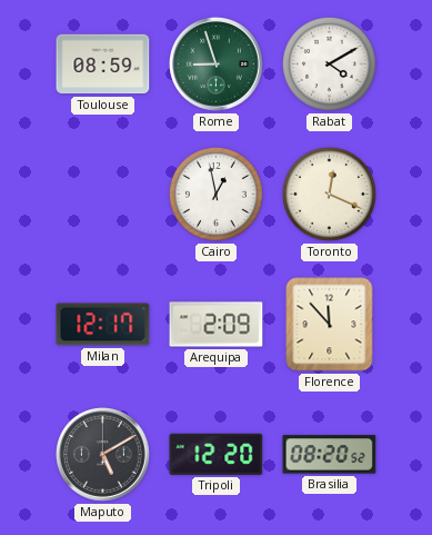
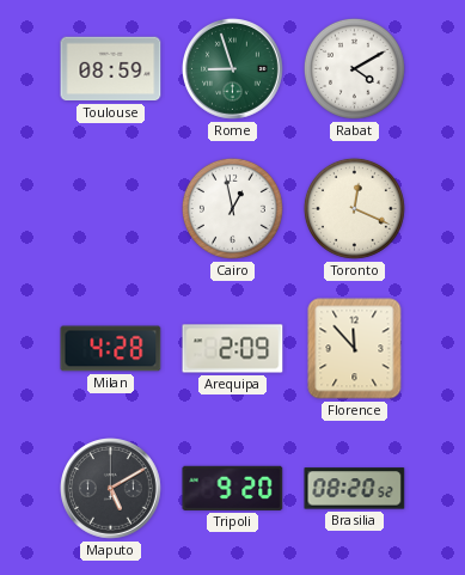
Milan: 12:17 -> 4:28 (111, 349)
Tripoli: 12:20 -> 9:20 (233, 488)
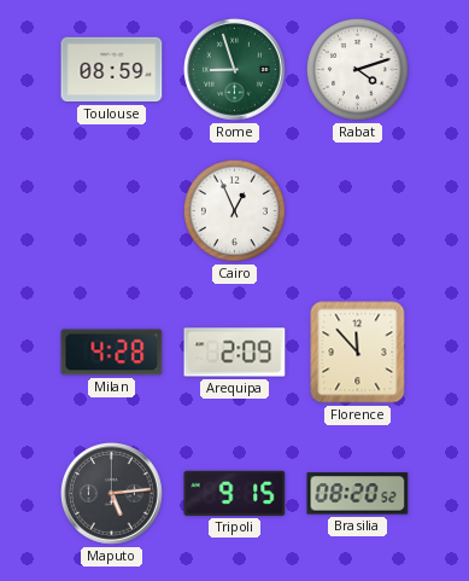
Rabat: 4:10 -> 4:12 (357, 69)
Cairo: 12:58 -> 12:56 (234, 210)
Toronto: 12:19 -> none (354, 208)
Maputo: 5:10 -> 5:14 (112, 494)
Tripoli: 9:20 -> 9:15 (235, 493)
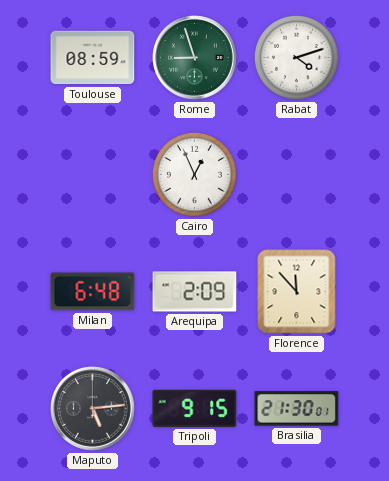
Milan: 4:28 -> 6:48 (93, 292)
Brasilia: 08:20 -> 21:30 (297, 409)
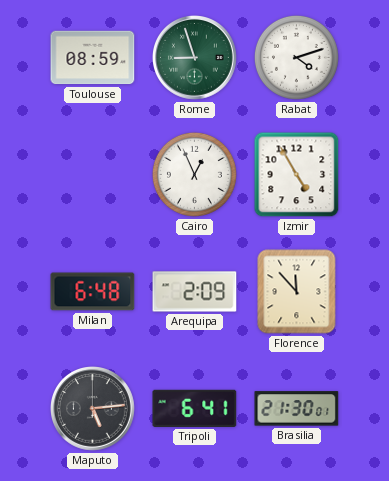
Izmir: none -> 4:55 (297, 175)
Tripoli: 9:15 -> 6:41 (195, 408)
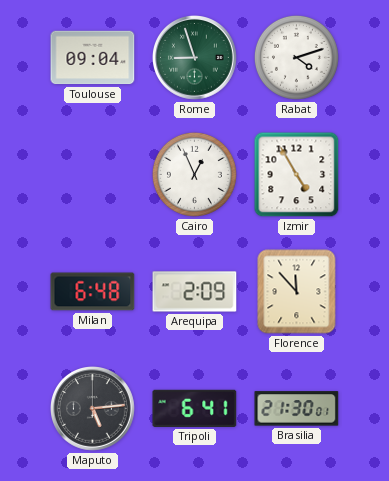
Toulouse: 08:59 -> 09:04 (93, 58)
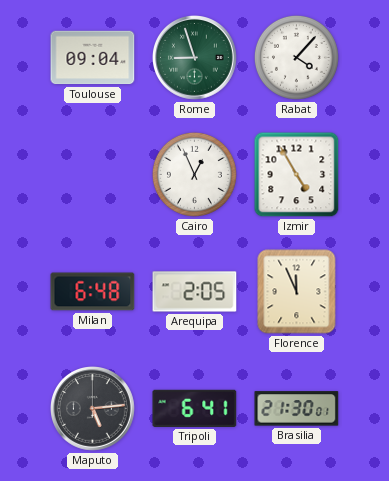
Rabat: 4:12 -> 4:07 (296, 57)
Arequipa: 2:09 -> 2:05 (195, 292)
Florence: 11:53 -> 11:56 (297, 292)
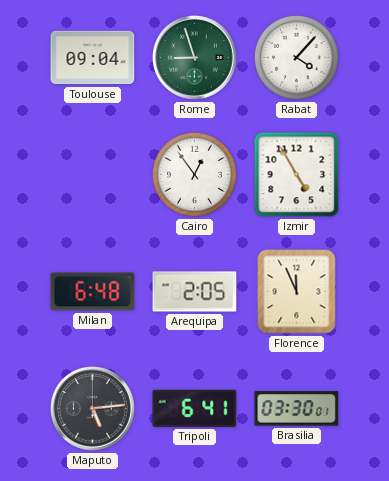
Cairo: 12:56 -> 12:54 (194, 174)
Brasilia: 21:30 -> 03:30 (297, 409)
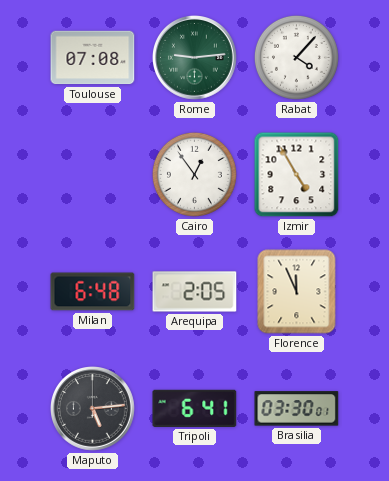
Toulouse: 09:04 -> 07:08 (93, 58)
Rome: 8:57 -> 9:14 (195, 58)
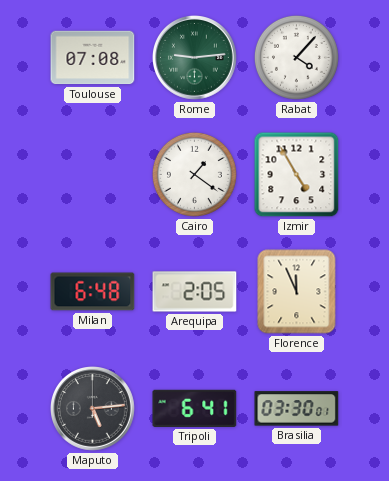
Cairo: 12:54 -> 1:21 (194, 174)
